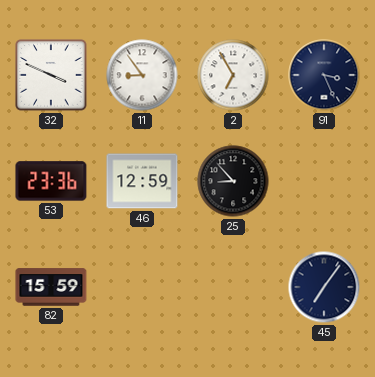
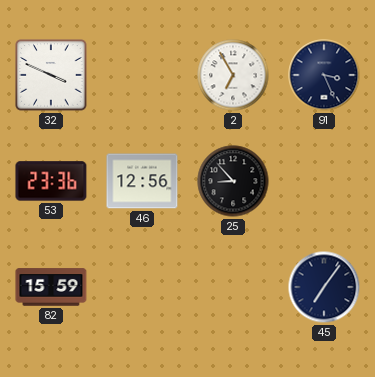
11: 8:54 -> none (142, 75)
46: 12:59 -> 12:56 (142, 181)
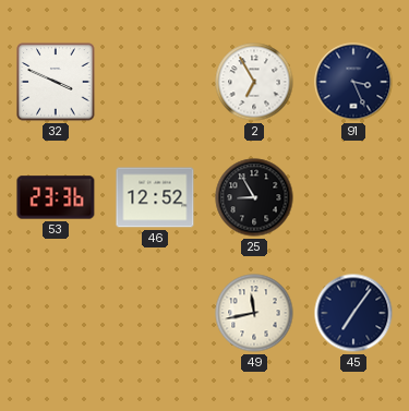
46: 12:56 -> 12:52 (155, 197)
25: 8:53 -> 8:55 (254, 197)
82: 15:59 -> none (51, 287)
49: none -> 11:43 (254, 313)
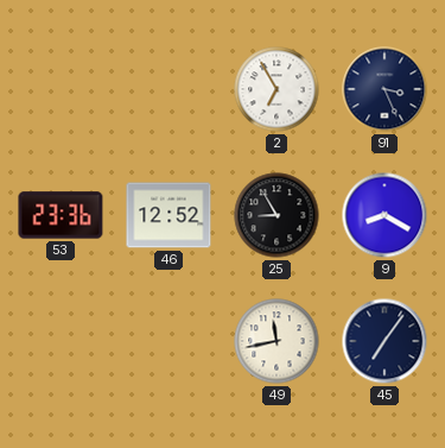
32: 3:49 -> none (56, 82)
9: none -> 8:20 (384, 215)
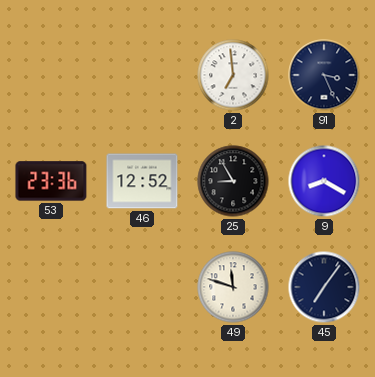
2: 6:55 -> 6:59 (233, 75)
49: 11:43 -> 11:48 (233, 287)
